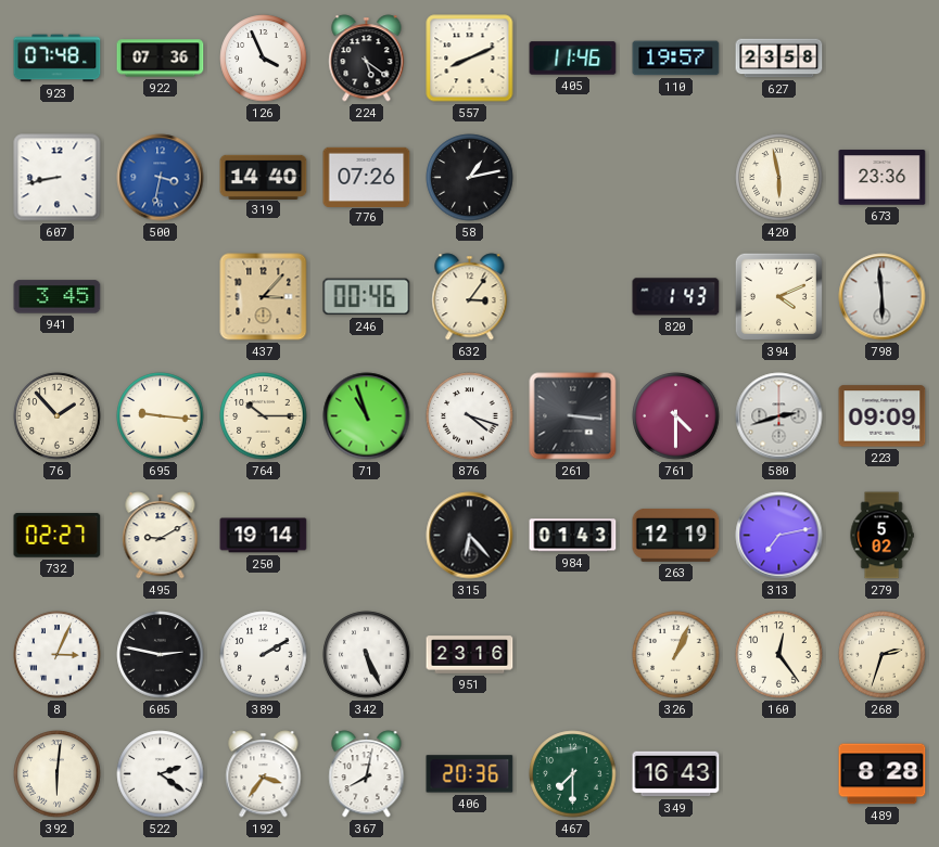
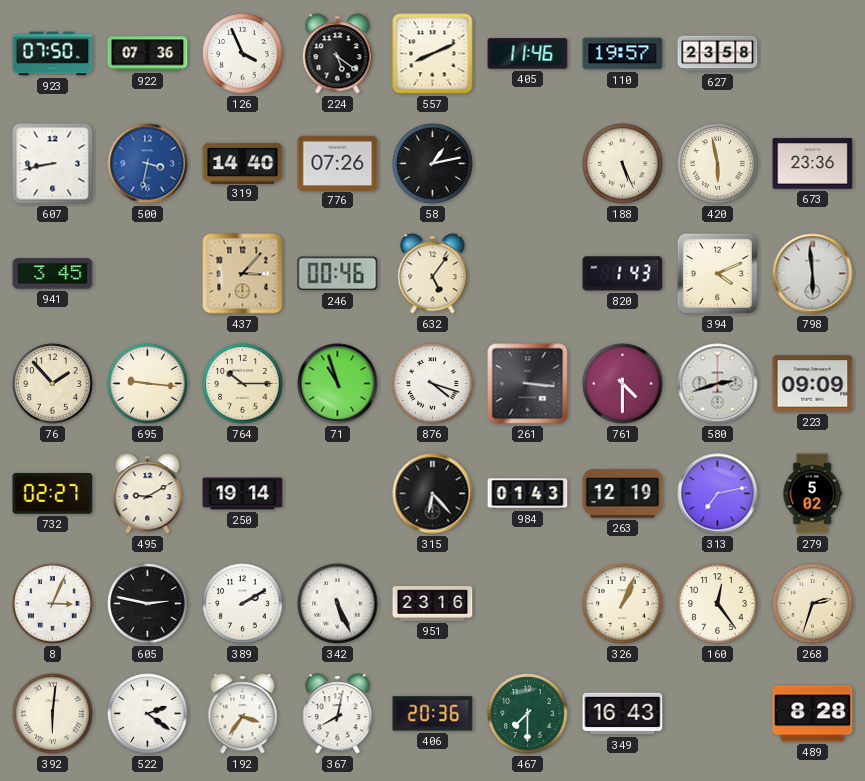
923: 07:48 -> 07:50 (53, 54)
188: none -> 5:26 (623, 164)
632: 3:06 -> 5:06 (433, 274)
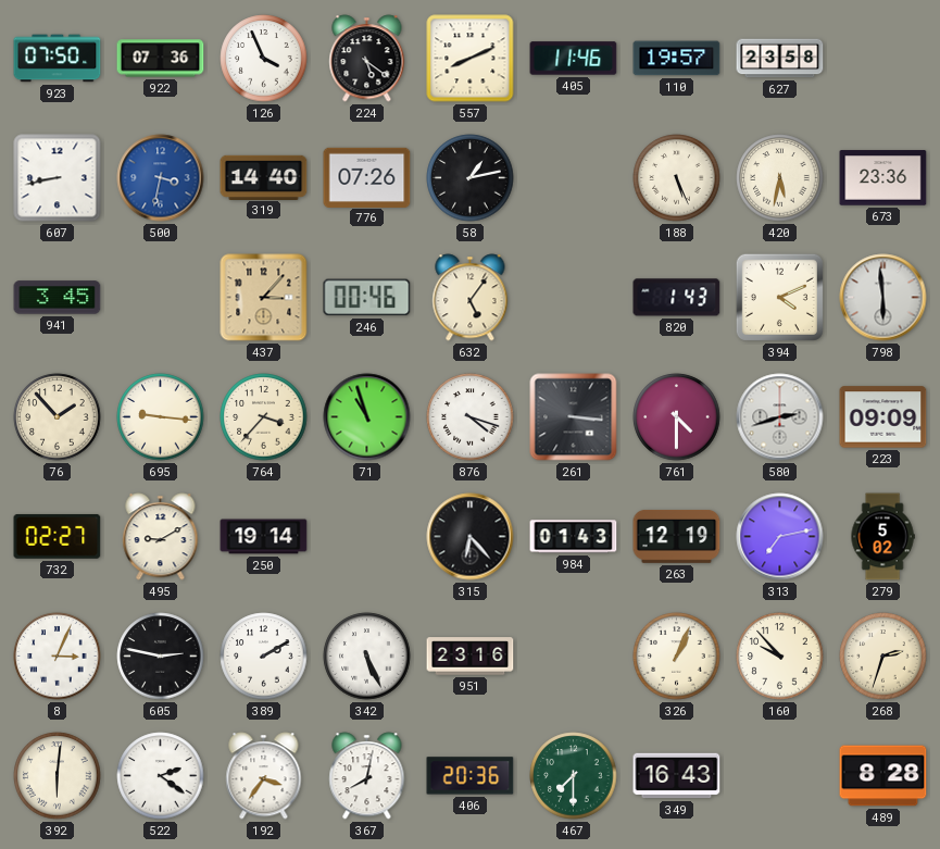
420: 5:58 -> 5:32 (780, 178)
764: 10:15 -> 3:37 (264, 417)
160: 12:24 -> 9:53 (780, 657)
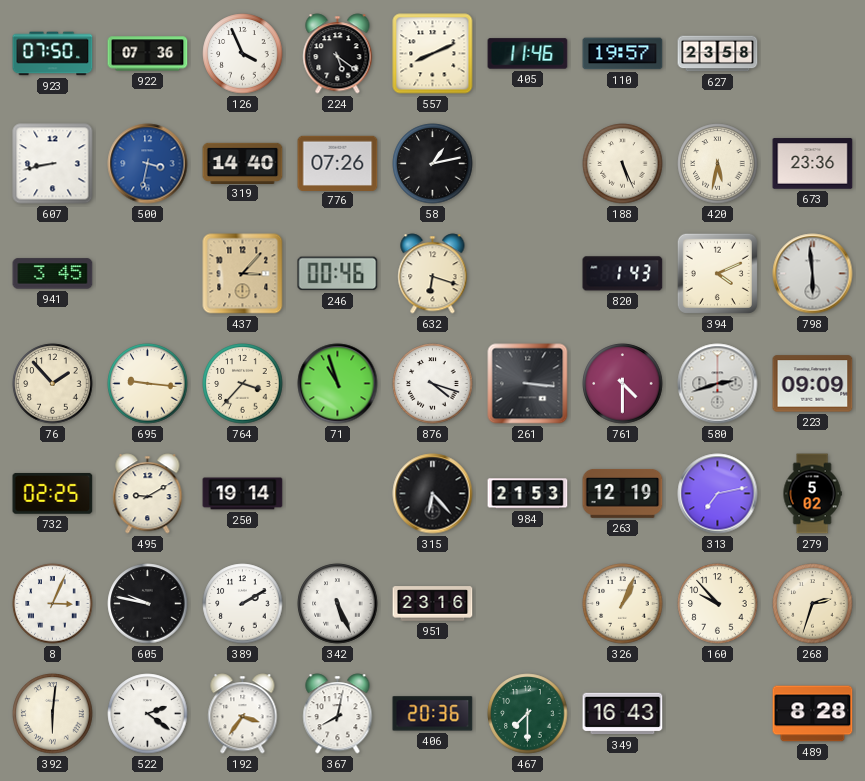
632: 5:06 -> 6:18 (433, 274)
732: 02:27 -> 02:25 (53, 493)
984: 01:43 -> 21:53 (528, 494)
605: 2:47 -> 9:47 (148, 604)
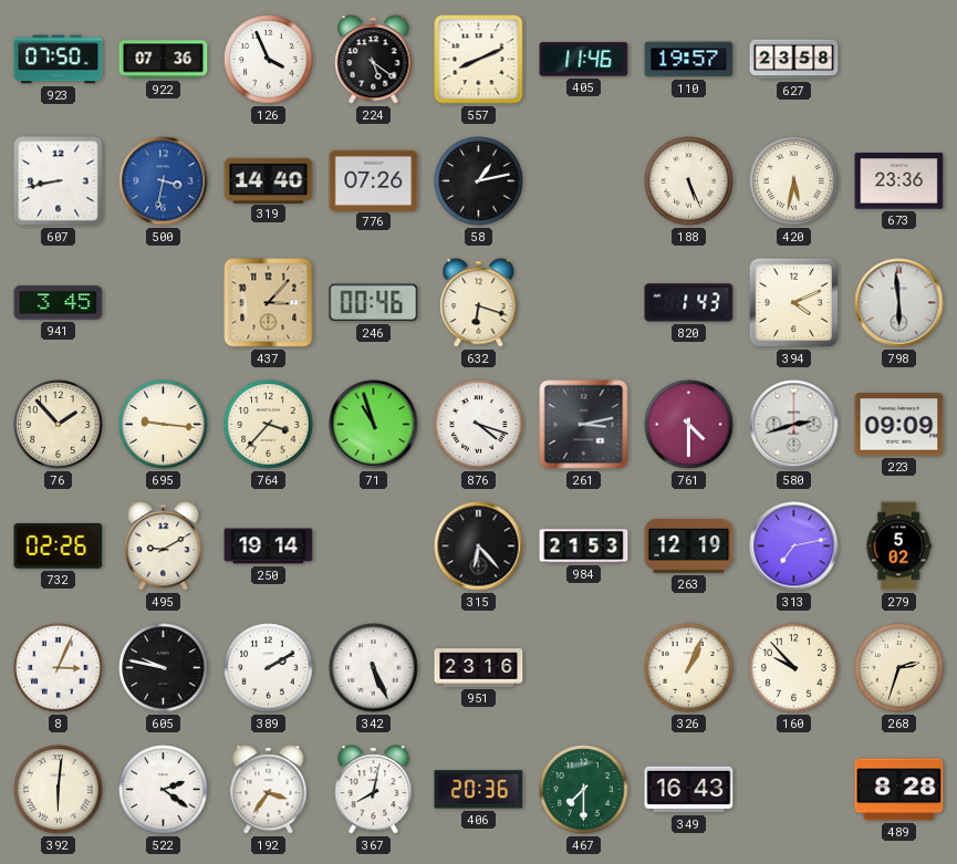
261: 3:16 -> 3:13 (584, 425)
732: 02:25 -> 02:26 (59, 545)
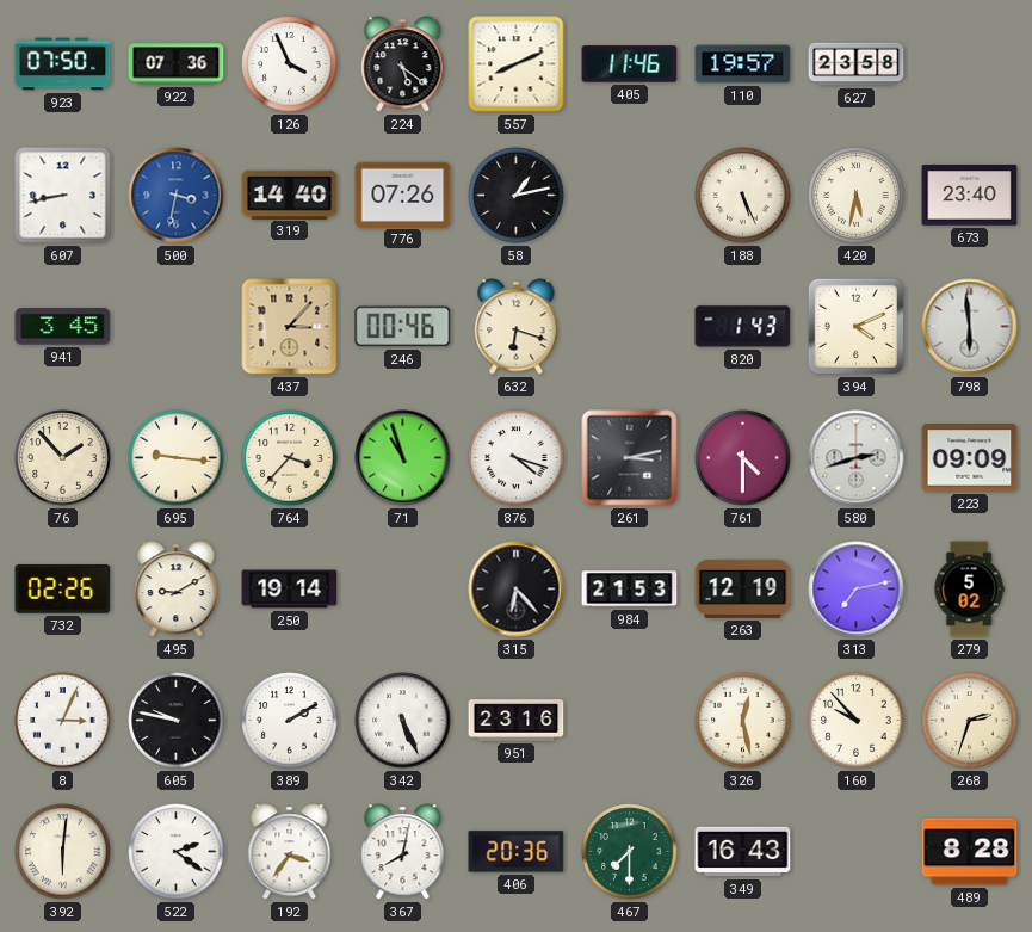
673: 23:36 -> 23:40 (970, 196)
326: 1:04 -> 12:28 (743, 721)
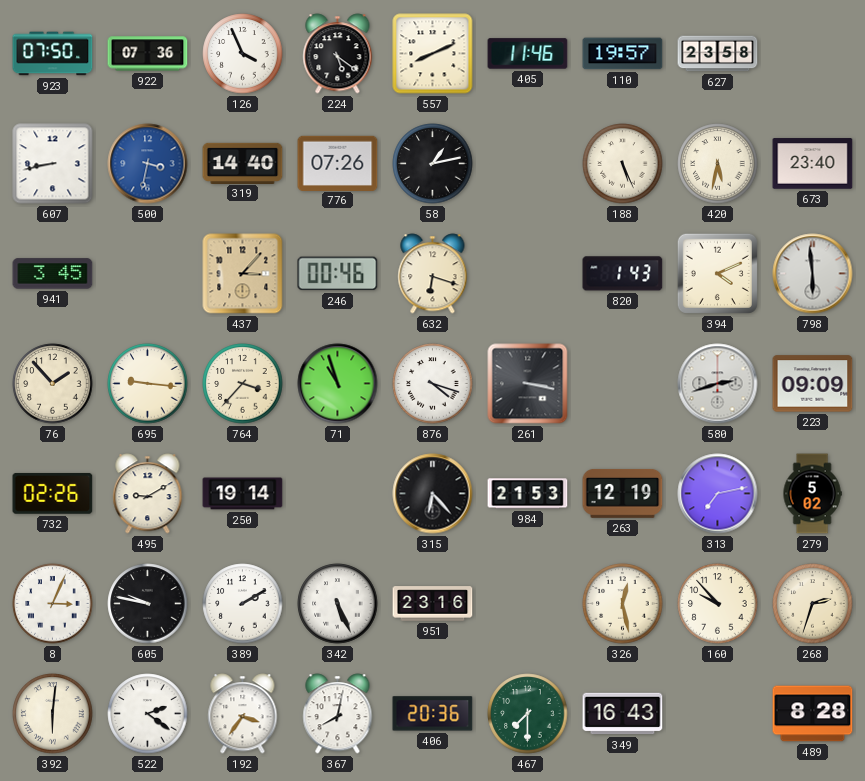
261: 3:13 -> 3:17 (528, 384)
761: 4:30 -> none (743, 458)
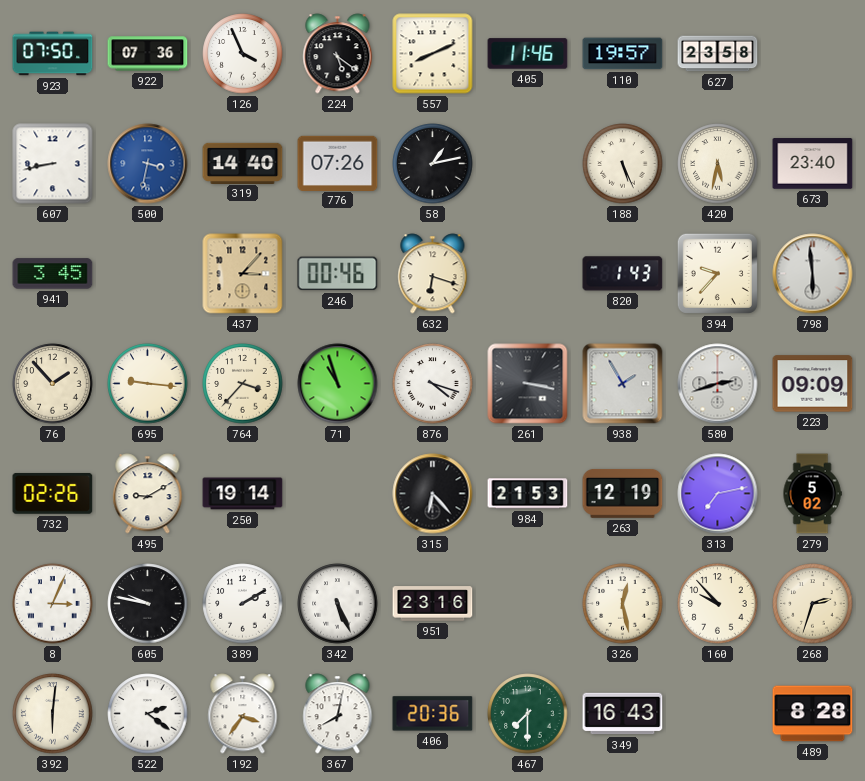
394: 4:11 -> 9:37 (717, 273)
938: none -> 1:55 (623, 384)
